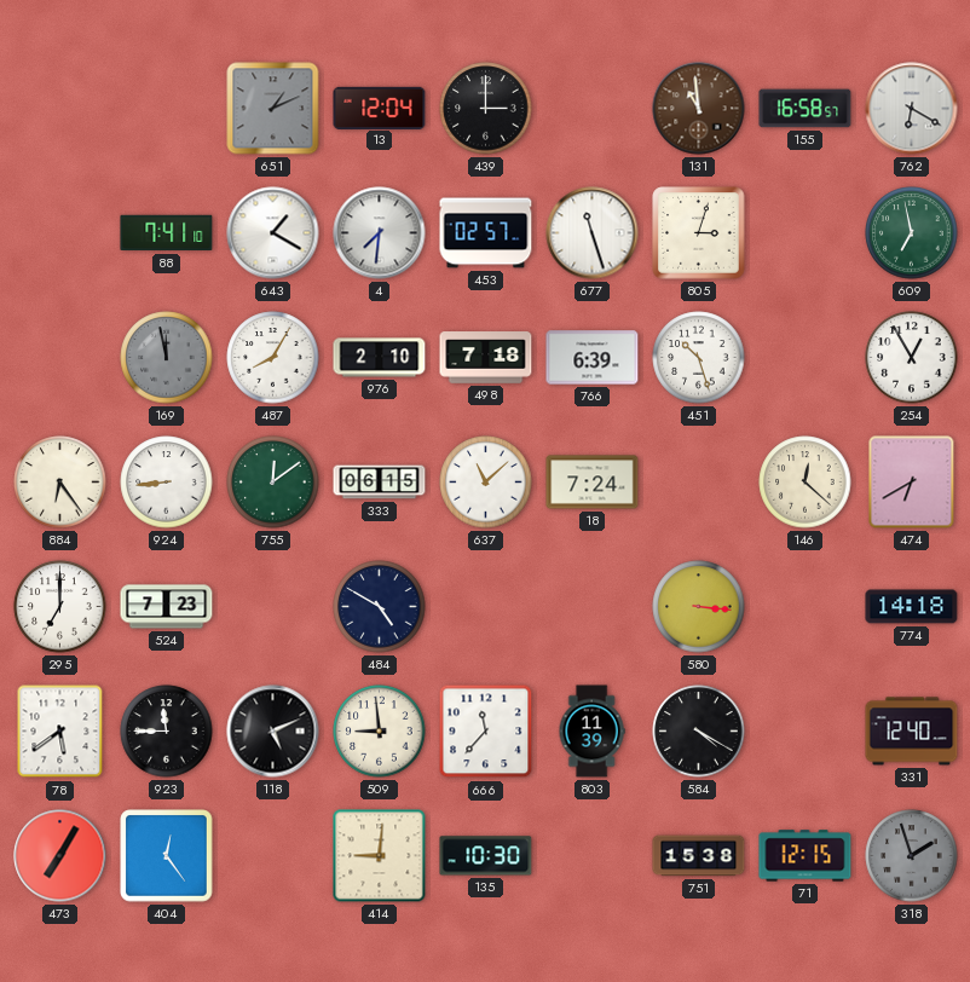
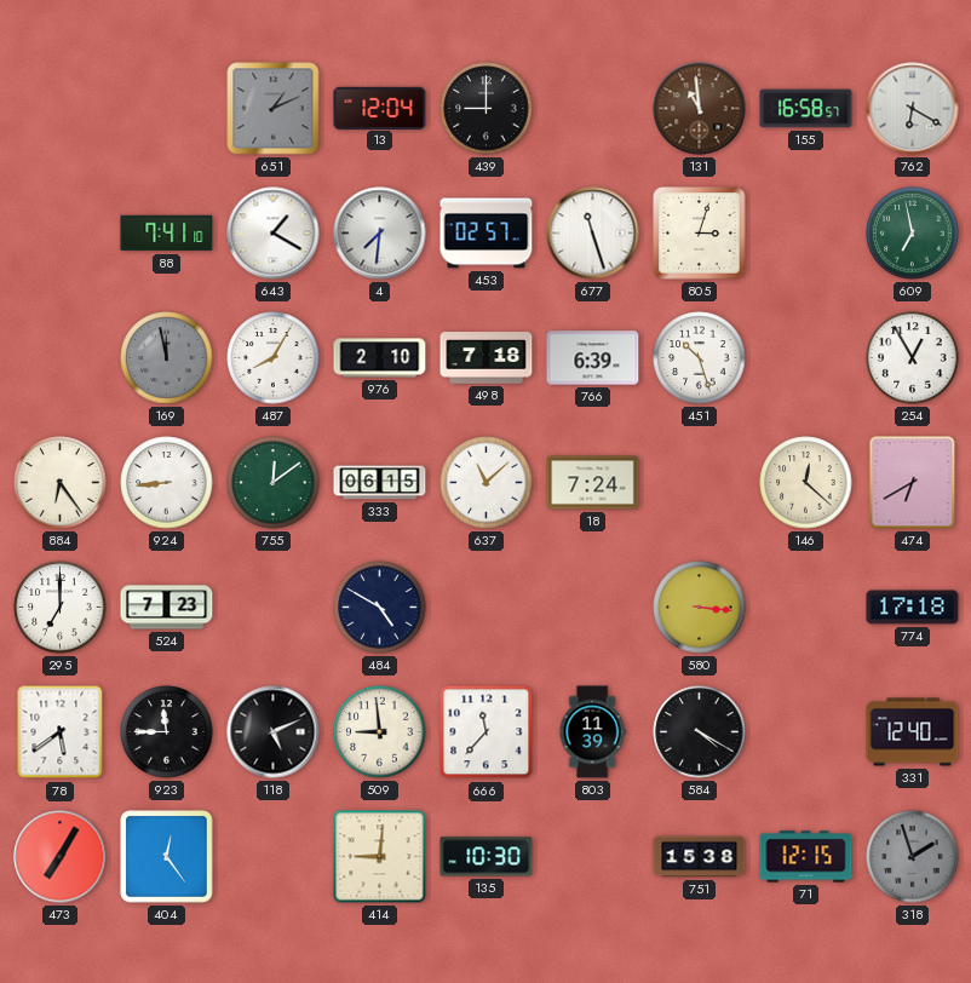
439: 3:00 -> 9:00 (487, 109)
774: 14:18 -> 17:18 (913, 608)
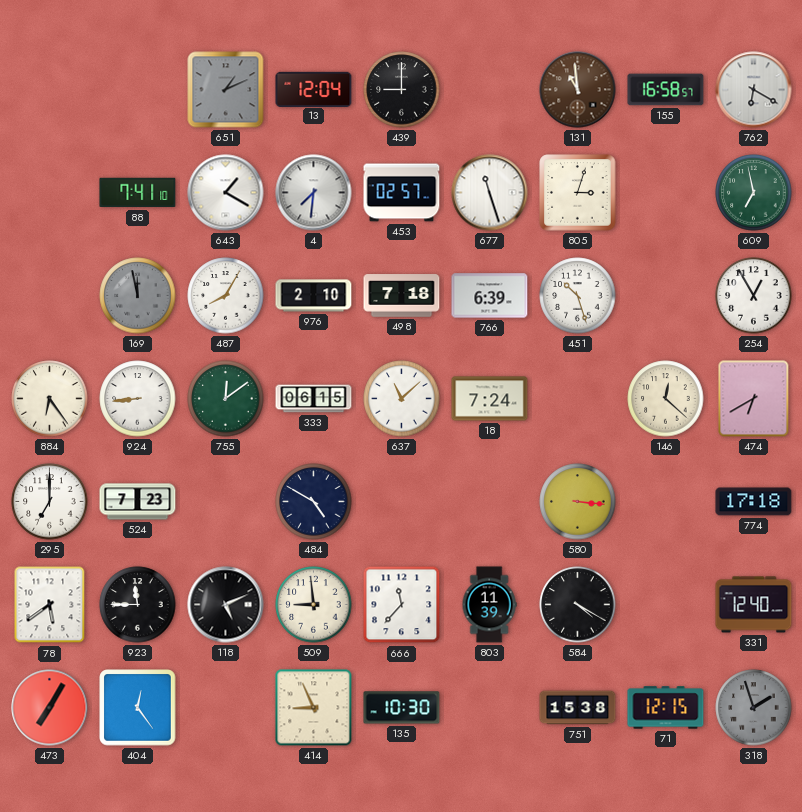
414: 9:01 -> 8:56 (314, 708)
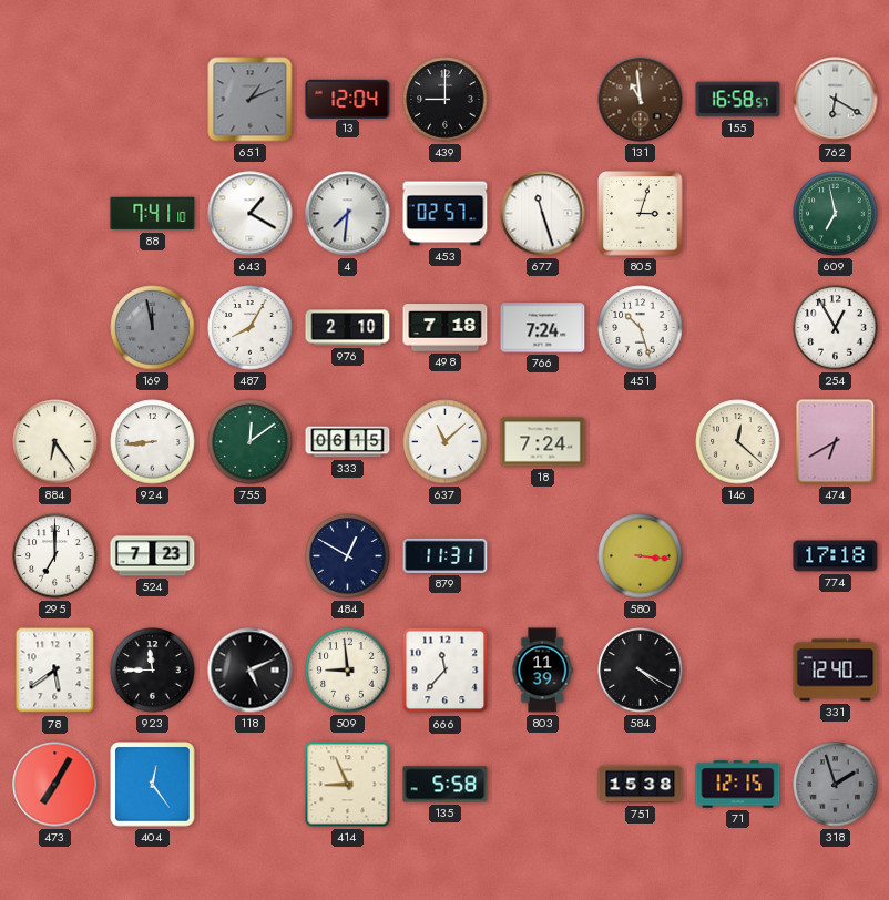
766: 6:39 -> 7:24 (543, 328)
484: 4:50 -> 12:50 (348, 556)
879: none -> 11:31 (446, 555)
135: 10:30 -> 5:58 (446, 785)
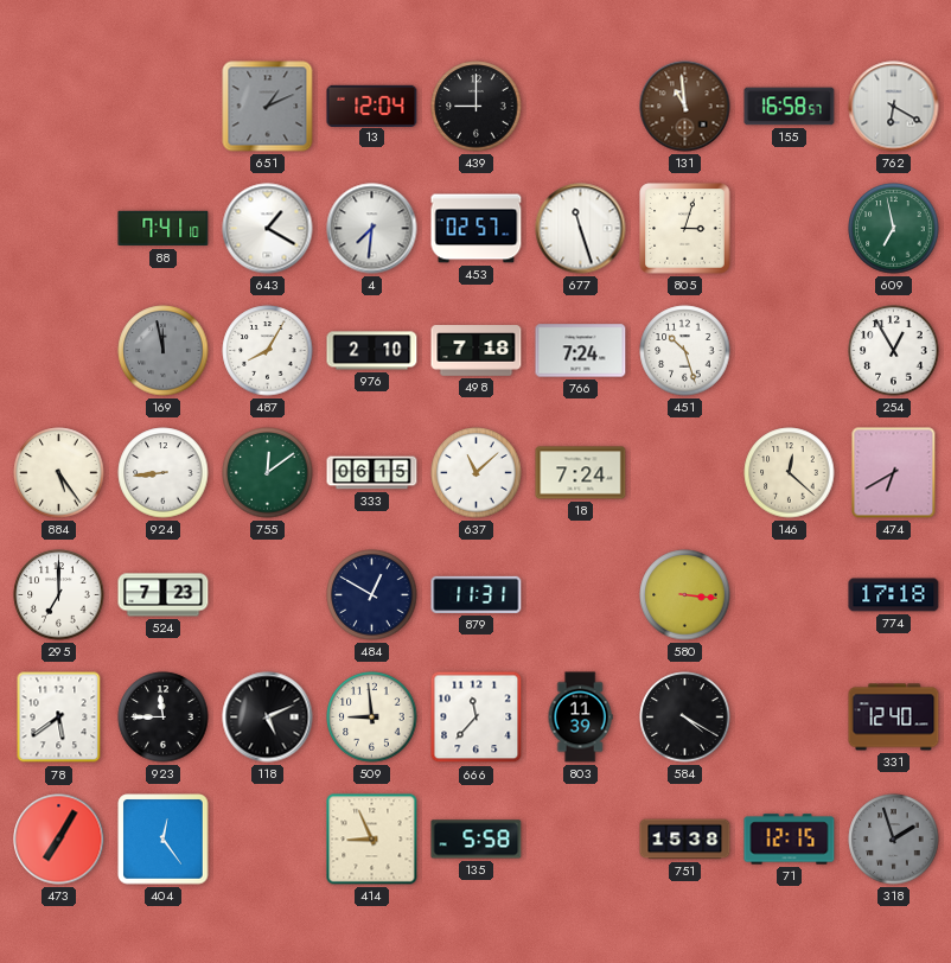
884: 6:24 -> 5:24 (59, 473)
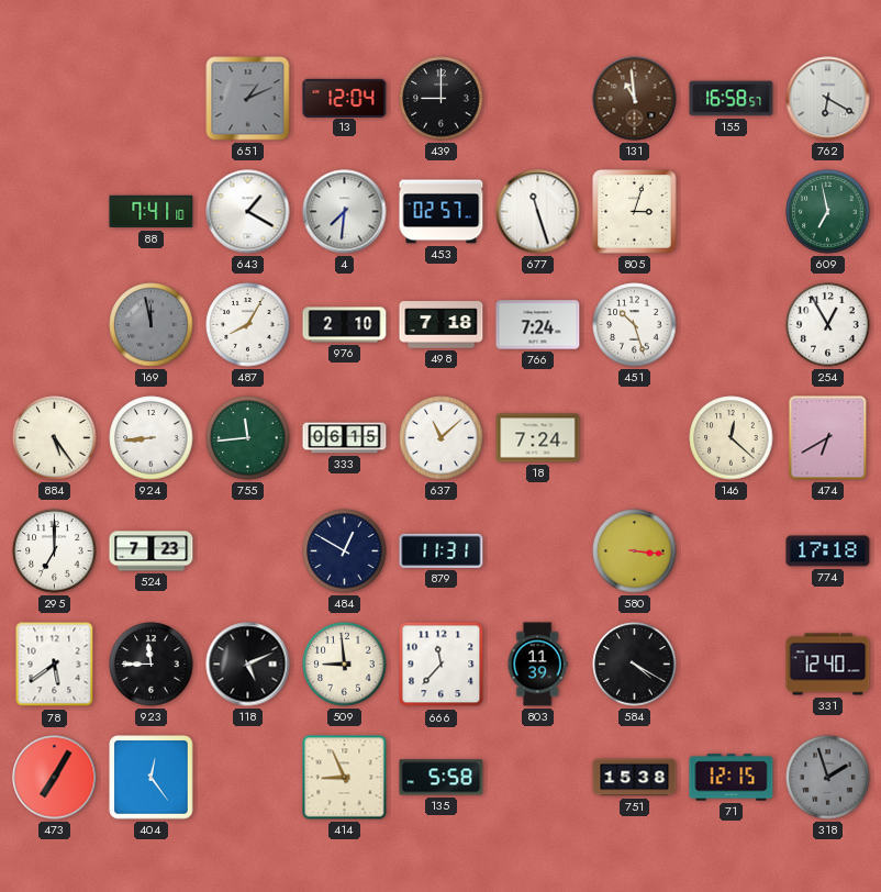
755: 12:09 -> 11:44 (248, 438)
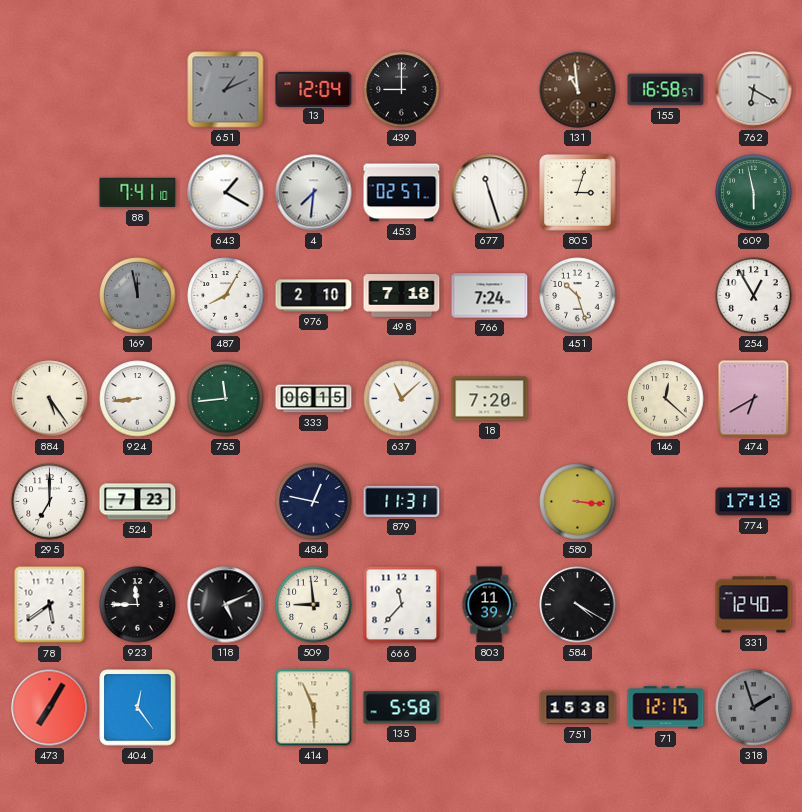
609: 6:58 -> 5:58 (754, 193)
18: 7:24 -> 7:20 (490, 399)
484: 12:50 -> 12:47 (314, 502)
414: 8:56 -> 5:56 (314, 708)
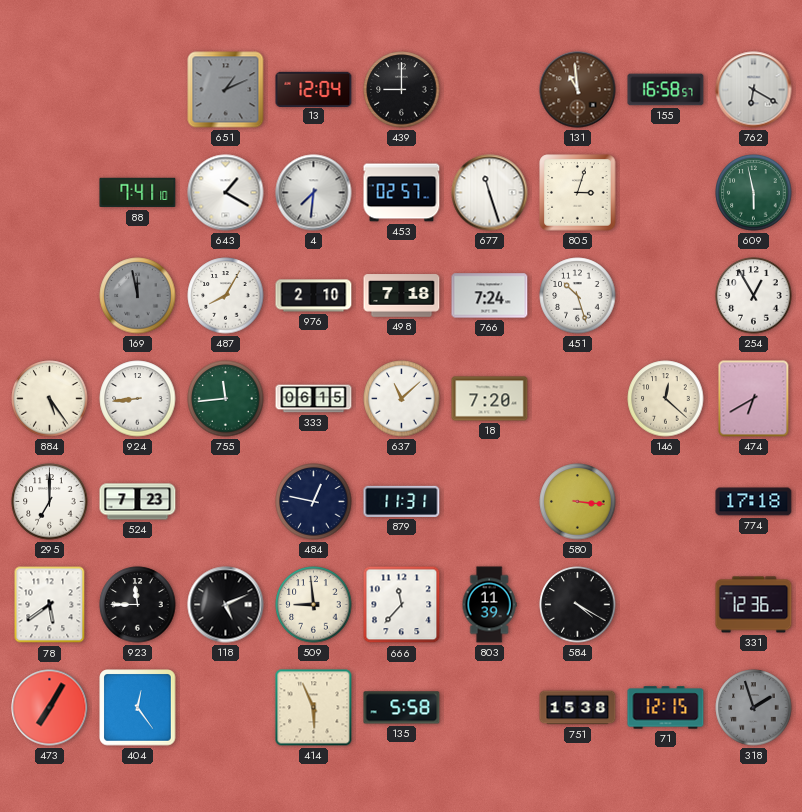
331: 12:40 -> 12:36 (754, 605)
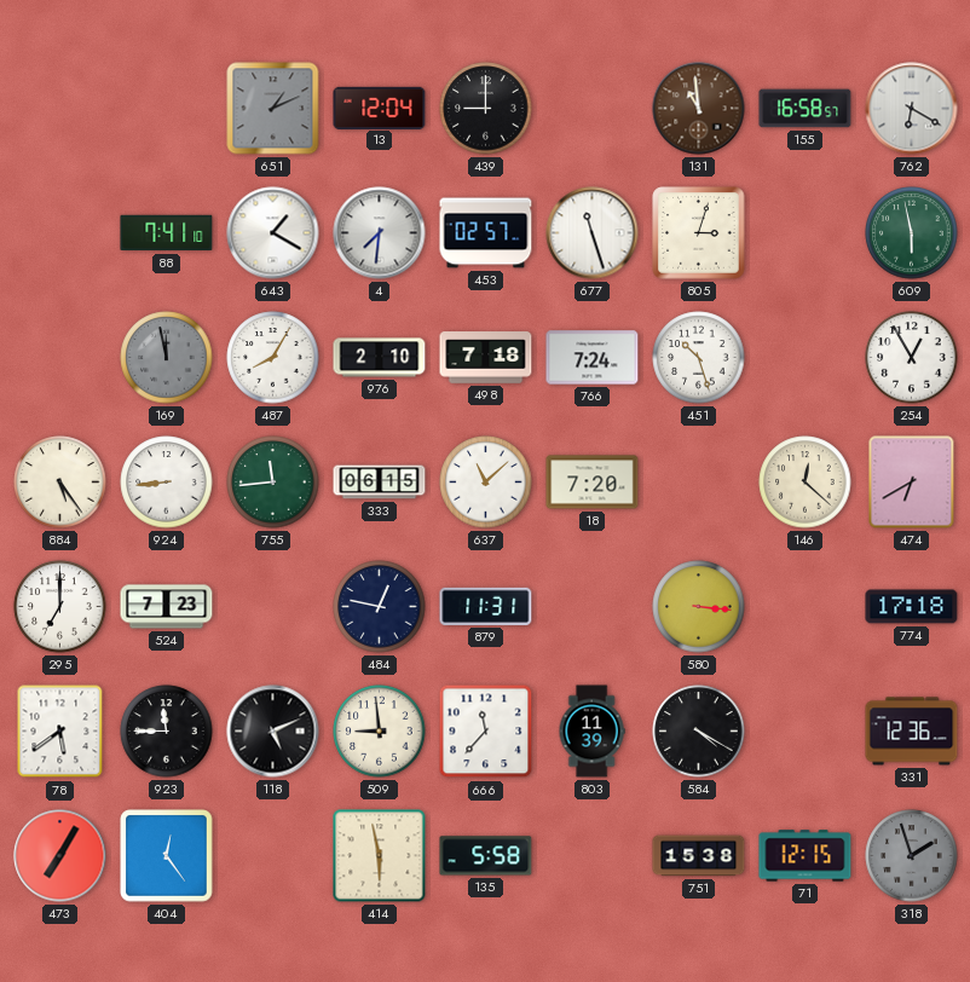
414: 5:56 -> 5:58 (380, 856)
